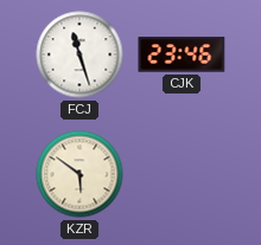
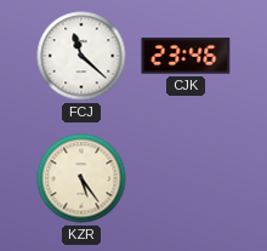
FCJ: 11:27 -> 11:22 (81, 56)
KZR: 5:51 -> 5:24 (81, 178)
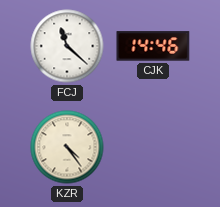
CJK: 23:46 -> 14:46 (153, 46)
KZR: 5:24 -> 4:24 (67, 147)
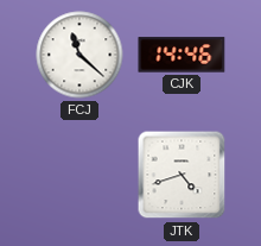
KZR: 4:24 -> none (67, 147)
JTK: none -> 4:42 (182, 175)
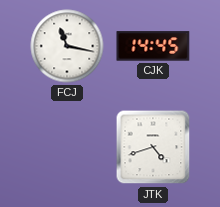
FCJ: 11:22 -> 11:17 (67, 46)
CJK: 14:46 -> 14:45 (153, 46)
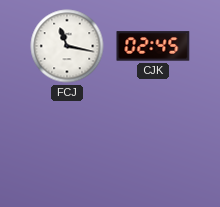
CJK: 14:45 -> 02:45 (153, 46)
JTK: 4:42 -> none (153, 147)
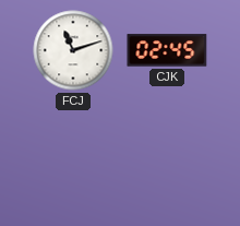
FCJ: 11:17 -> 11:12 (73, 50)
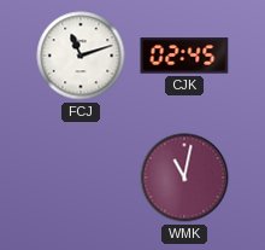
WMK: none -> 11:02 (184, 178)
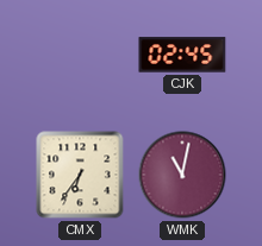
FCJ: 11:12 -> none (81, 56)
CMX: none -> 6:36 (80, 175)
